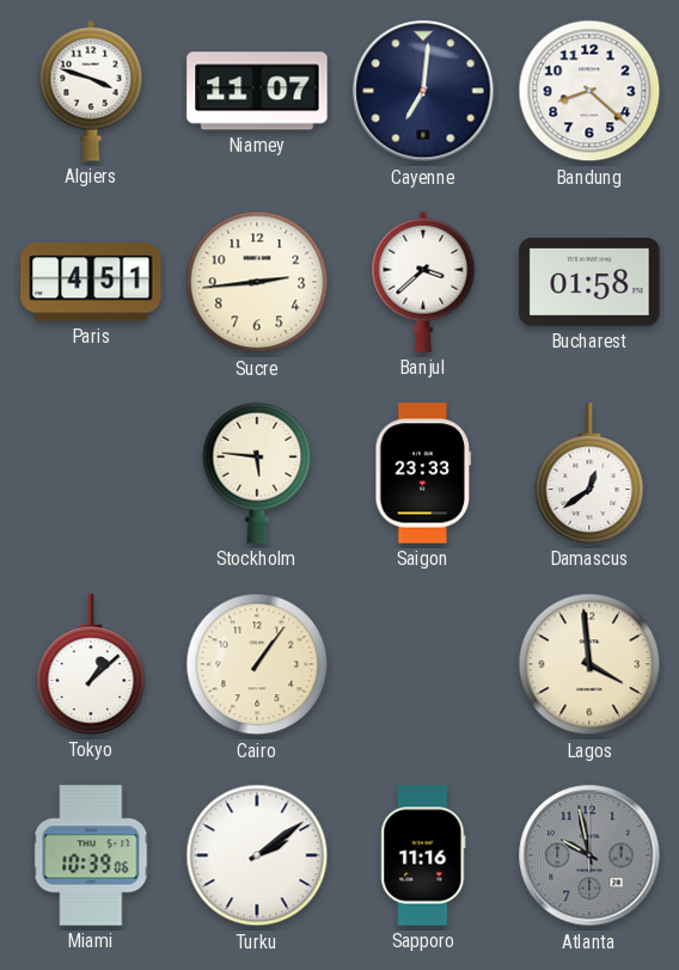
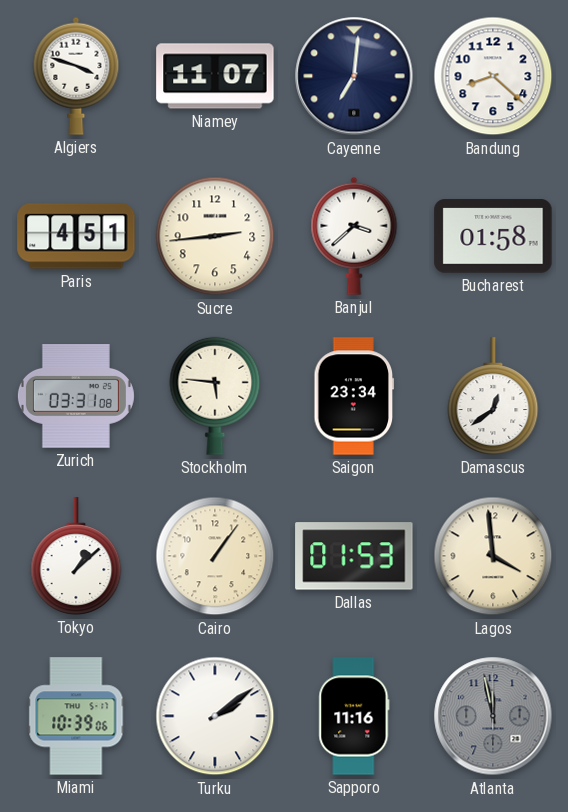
Zurich: none -> 03:31 (76, 396)
Saigon: 23:33 -> 23:34 (354, 396)
Dallas: none -> 01:53 (354, 556)
Atlanta: 9:58 -> 11:58 (493, 716)
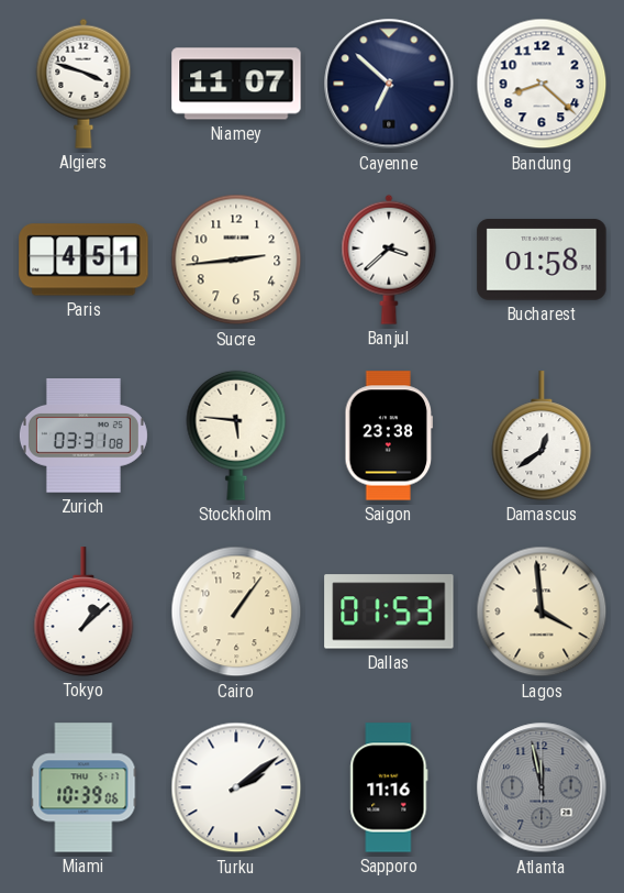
Cayenne: 7:01 -> 6:52 (389, 84)
Saigon: 23:34 -> 23:38 (389, 436)
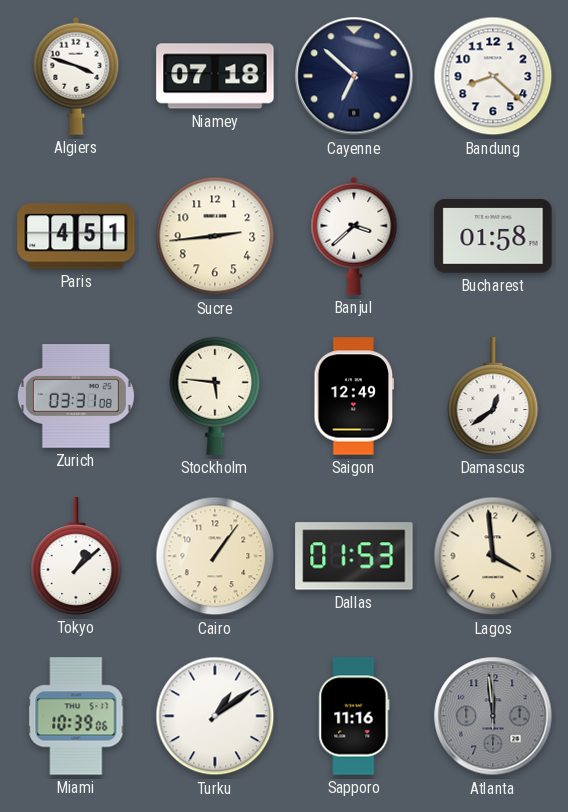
Niamey: 11:07 -> 07:18 (215, 76)
Saigon: 23:38 -> 12:49 (354, 396)
Turku: 2:09 -> 1:09 (215, 716)
Atlanta: 11:58 -> 11:59 (493, 716)
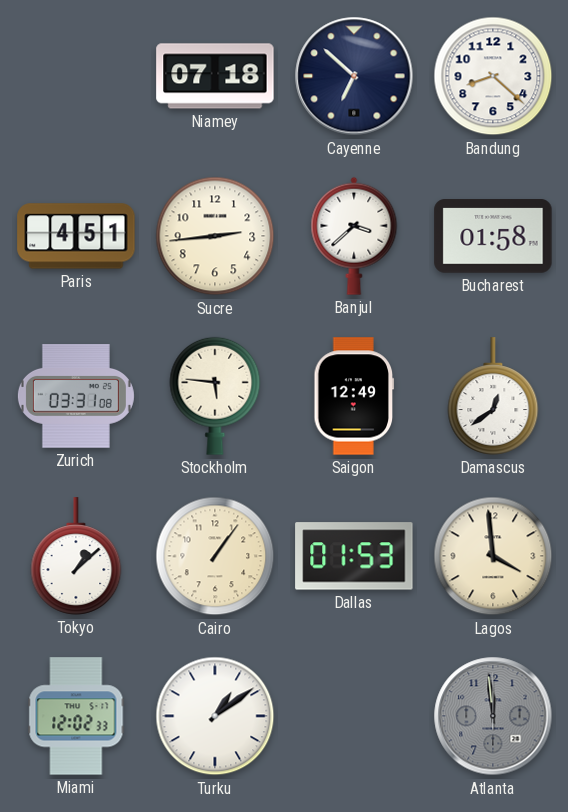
Algiers: 3:48 -> none (76, 76)
Miami: 10:39 -> 12:02 (76, 716)
Sapporo: 11:16 -> none (354, 716)
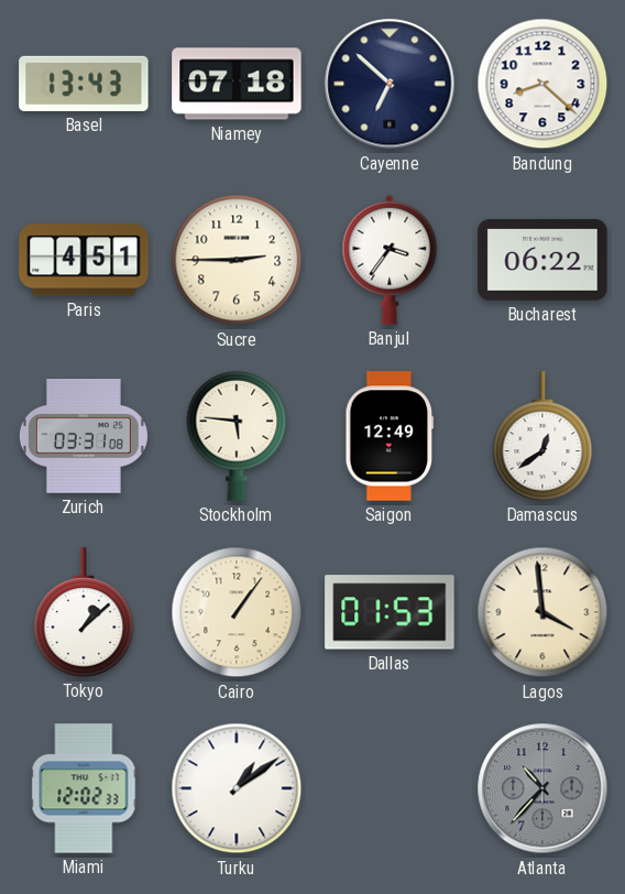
Basel: none -> 13:43 (84, 84)
Sucre: 2:44 -> 2:45 (237, 260)
Banjul: 3:38 -> 3:36 (390, 260)
Bucharest: 01:58 -> 06:22 (542, 260)
Atlanta: 11:59 -> 10:37 (542, 788)
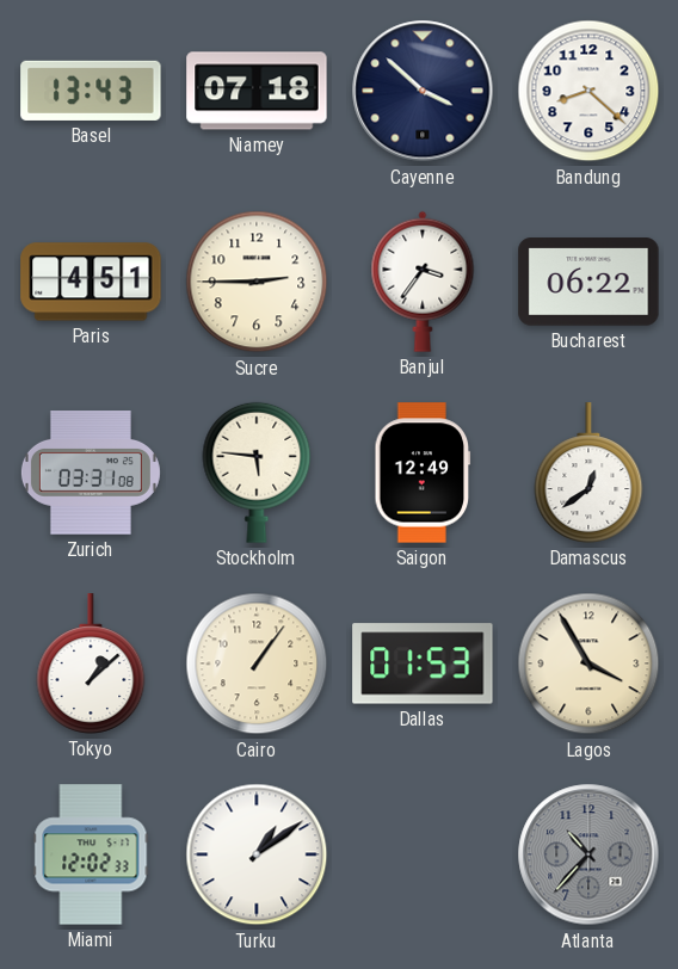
Cayenne: 6:52 -> 3:52 (423, 91)
Lagos: 3:59 -> 3:55 (588, 664)
